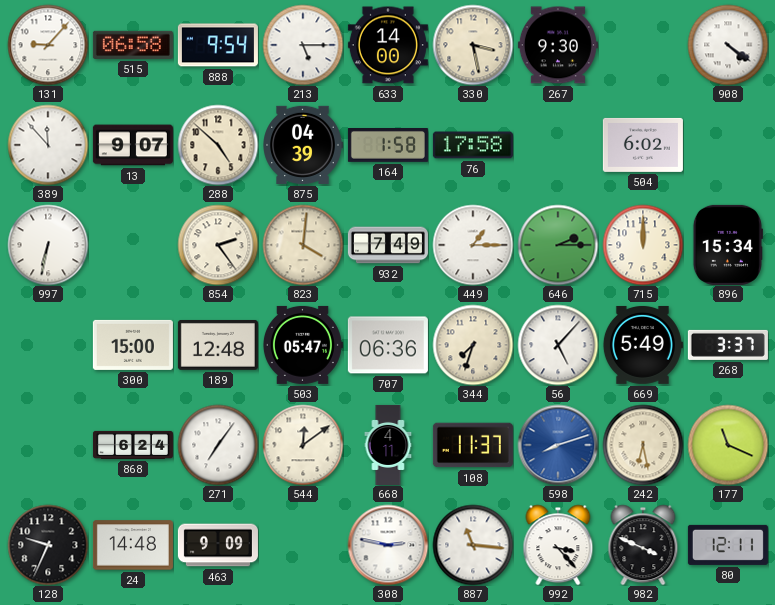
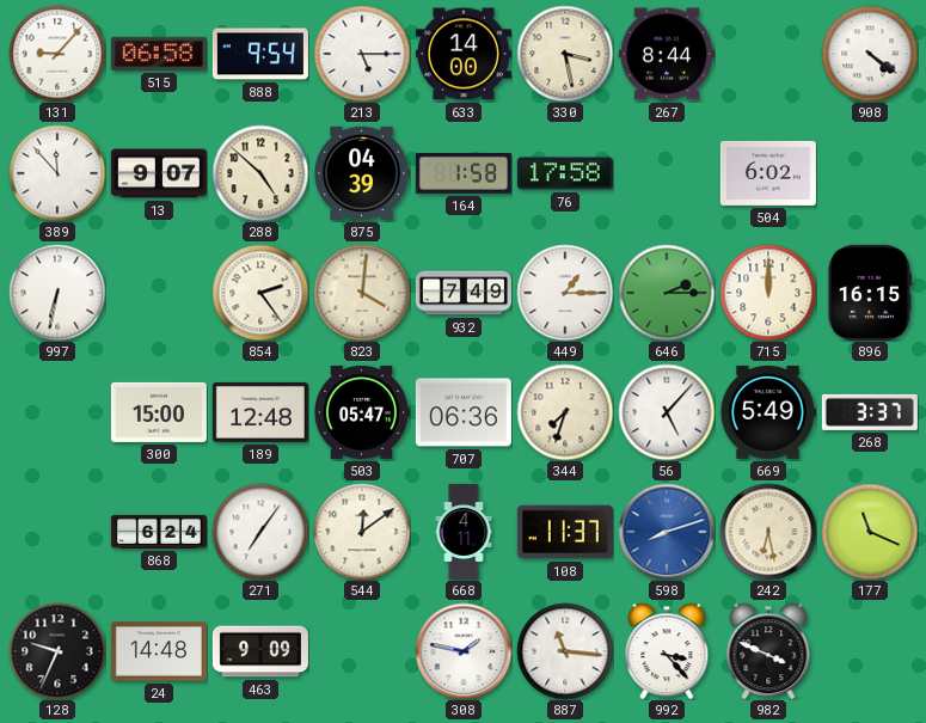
267: 9:30 -> 8:44 (667, 54)
896: 15:34 -> 16:15 (869, 293)
308: 2:47 -> 1:47 (464, 651)
80: 12:11 -> none (728, 545)
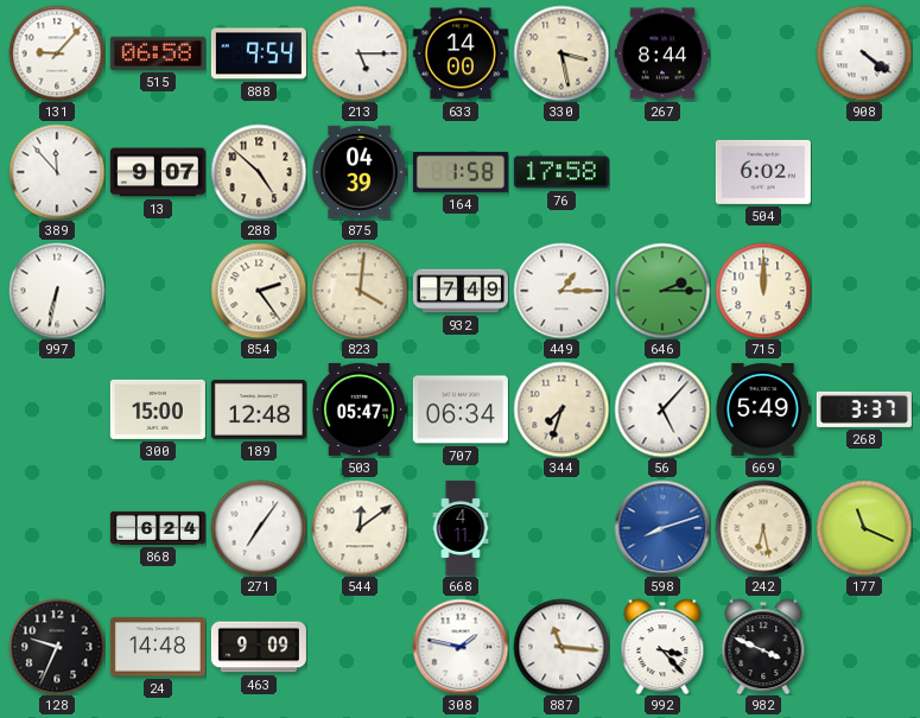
896: 16:15 -> none (869, 293)
707: 06:36 -> 06:34 (461, 409)
108: 11:37 -> none (565, 532)
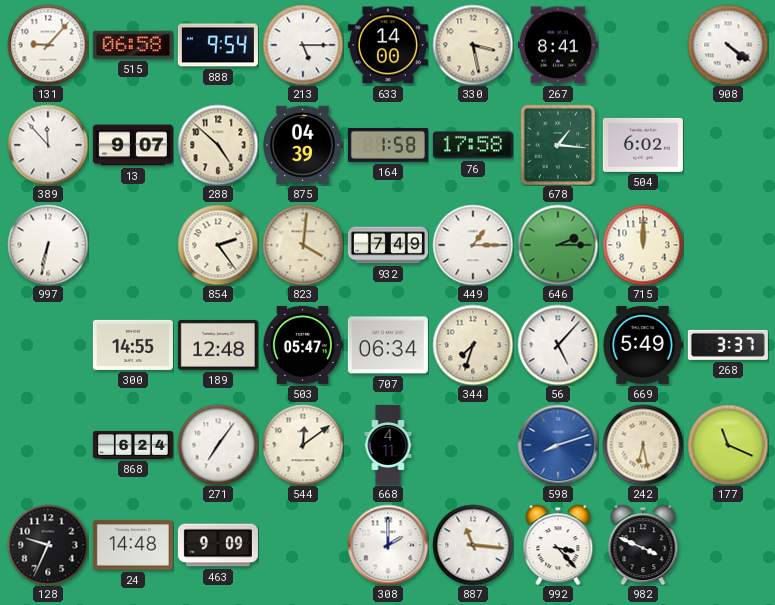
267: 8:44 -> 8:41 (558, 45)
678: none -> 1:16 (558, 145)
300: 15:00 -> 14:55 (133, 345)
308: 1:47 -> 2:00 (388, 545)
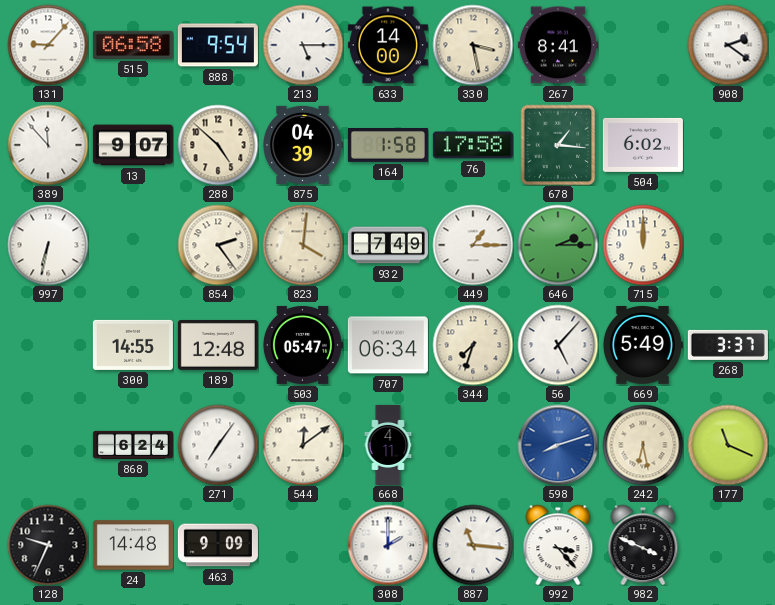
908: 4:21 -> 2:21 (728, 45)
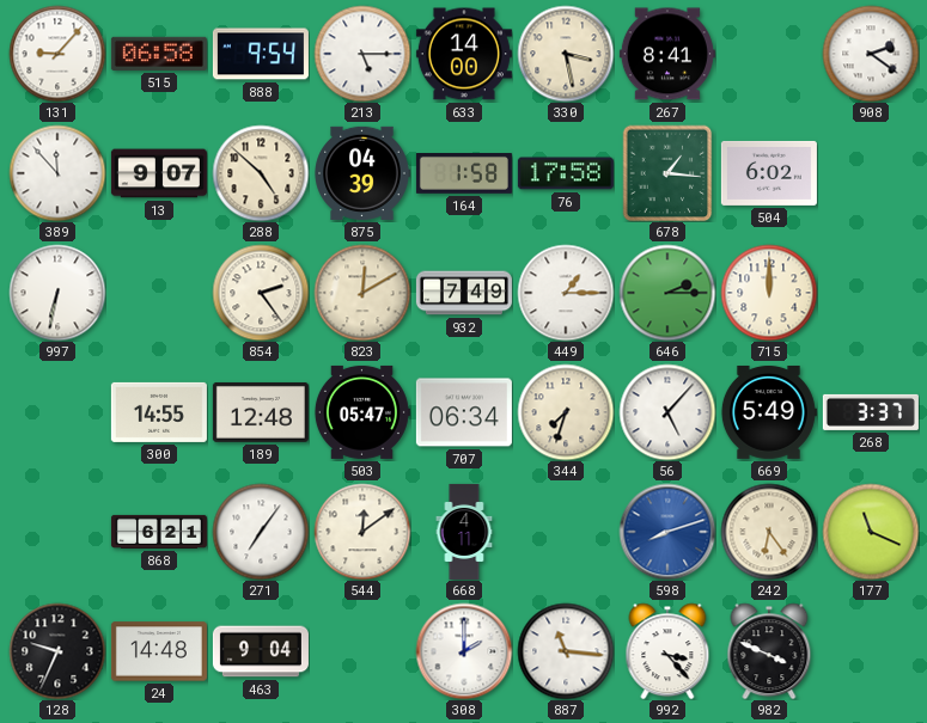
823: 4:01 -> 12:10 (362, 293)
868: 6:24 -> 6:21 (159, 532)
242: 6:28 -> 6:24 (769, 532)
463: 9:09 -> 9:04 (261, 651)
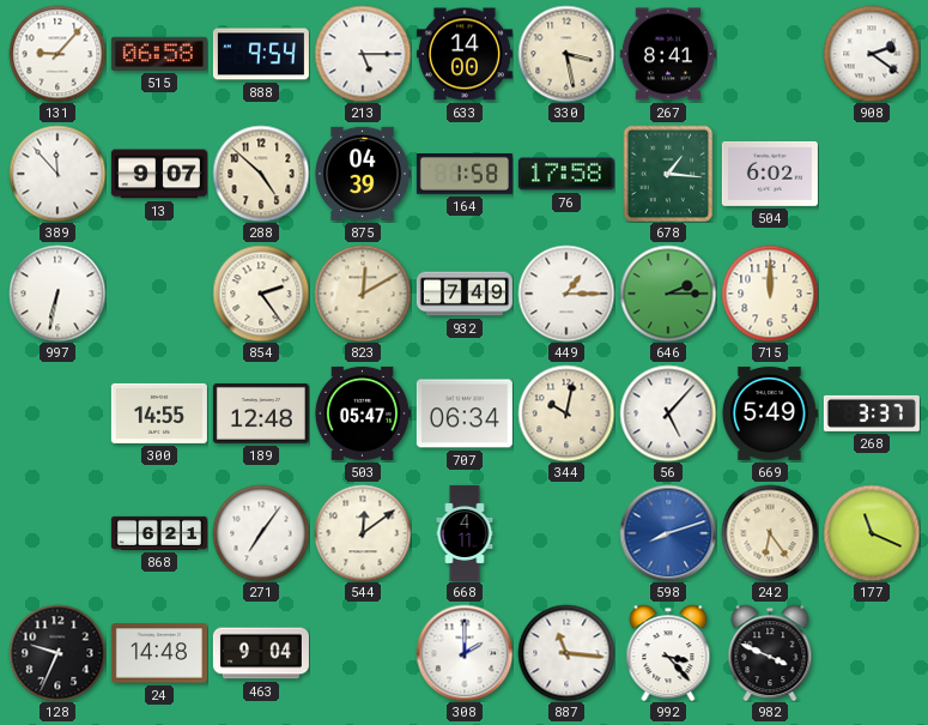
344: 7:33 -> 10:02 (566, 413)
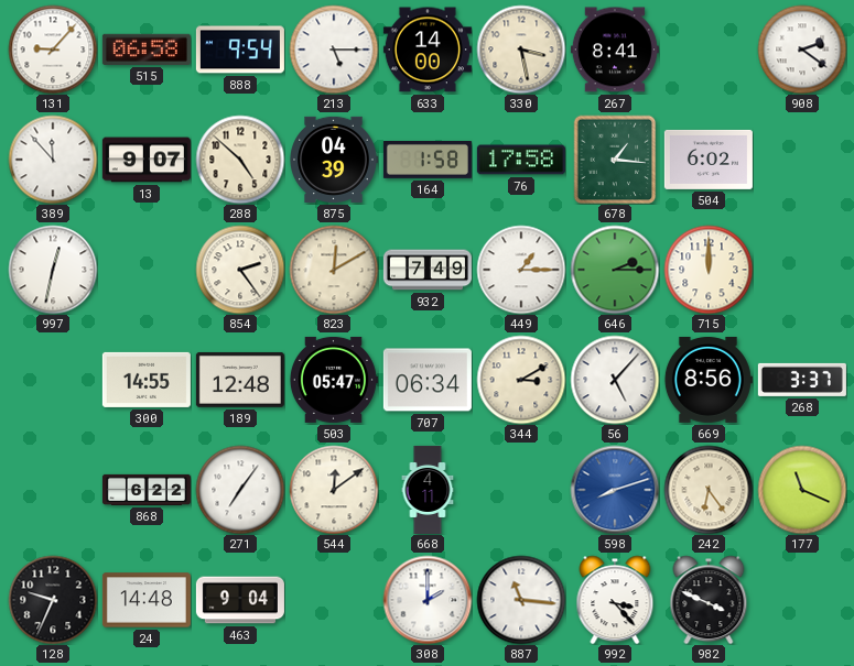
997: 6:32 -> 12:32 (53, 270)
344: 10:02 -> 3:10 (521, 380)
669: 5:49 -> 8:56 (709, 380)
868: 6:21 -> 6:22 (147, 490)
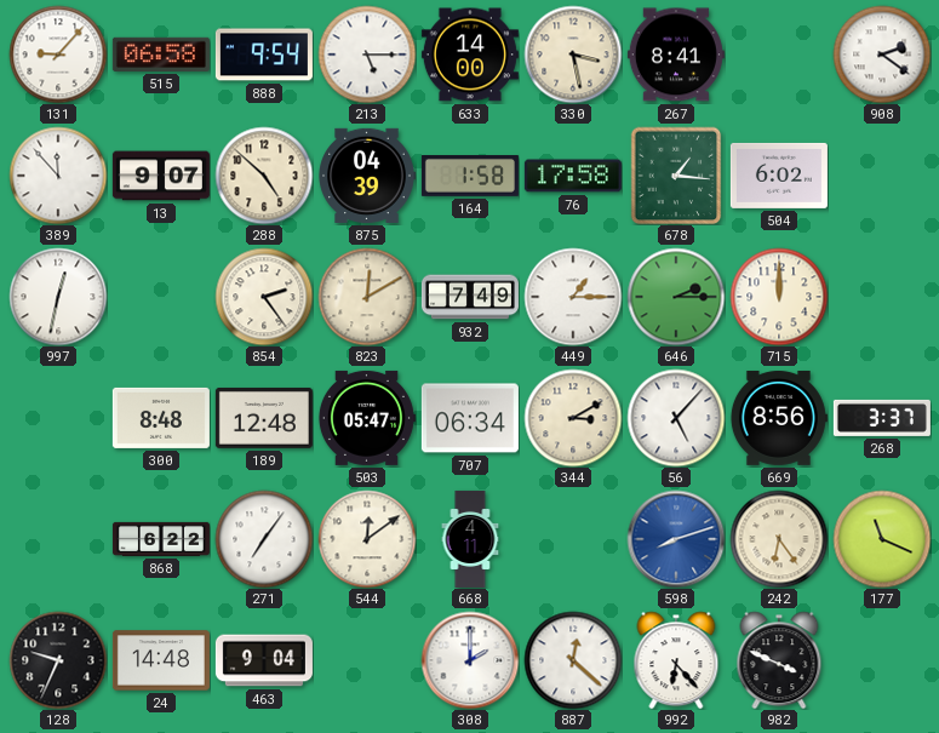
300: 14:55 -> 8:48 (161, 418)
887: 11:16 -> 12:22 (573, 660)
992: 3:23 -> 6:23 (676, 660)
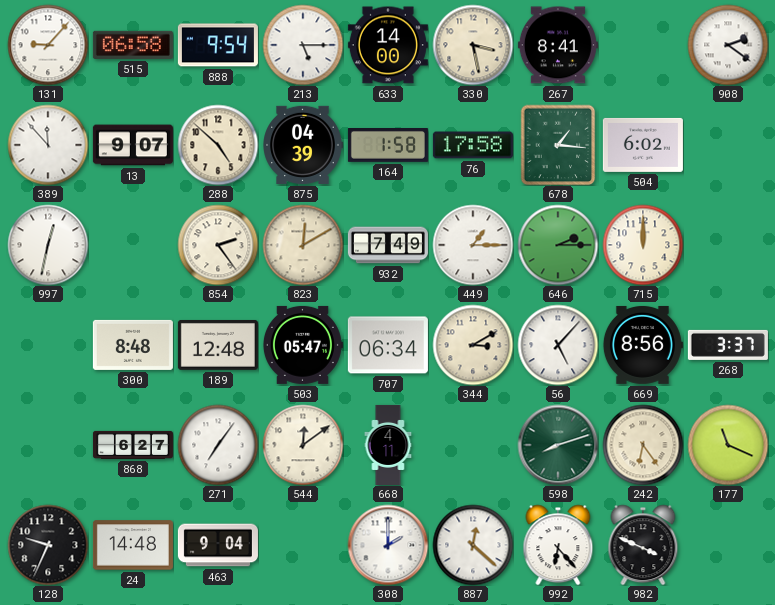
868: 6:22 -> 6:27 (133, 445)
598 dial: blue -> green (558, 445)
